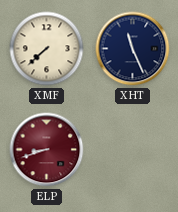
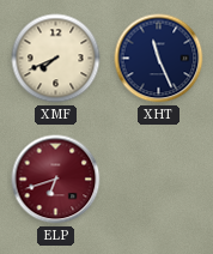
XMF: 7:38 -> 7:41 (56, 59)
ELP: 8:42 -> 6:42 (56, 180)
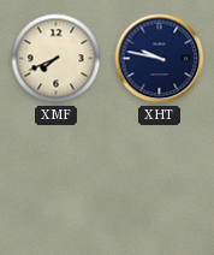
XHT: 11:26 -> 9:47 (160, 59)
ELP: 6:42 -> none (56, 180)
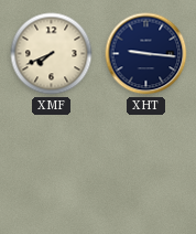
XHT: 9:47 -> 9:16 (146, 54)
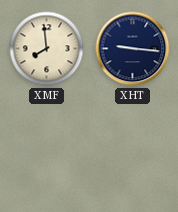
XMF: 7:41 -> 7:59 (47, 49)
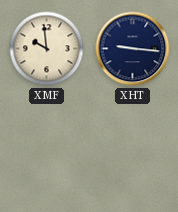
XMF: 7:59 -> 9:59 (47, 49)
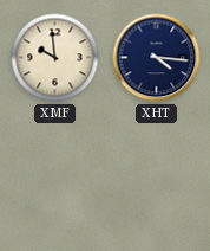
XHT: 9:16 -> 4:16 (157, 58)
